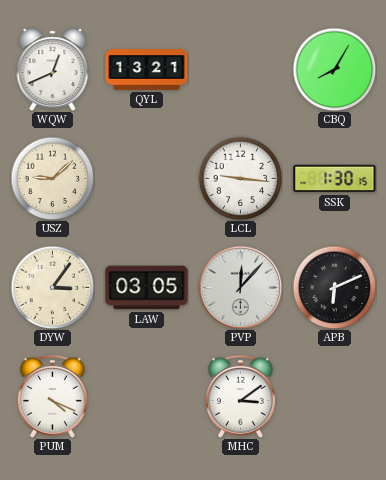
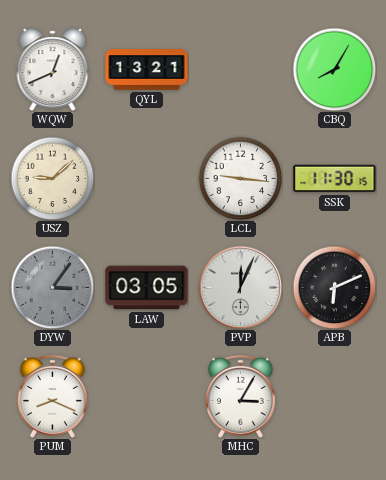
SSK: 1:30 -> 11:30 (335, 179)
DYW dial: cream -> grey (52, 287)
PVP: 12:07 -> 12:04 (240, 287)
PUM: 4:19 -> 8:19 (52, 396)
MHC: 3:09 -> 3:05 (240, 396)
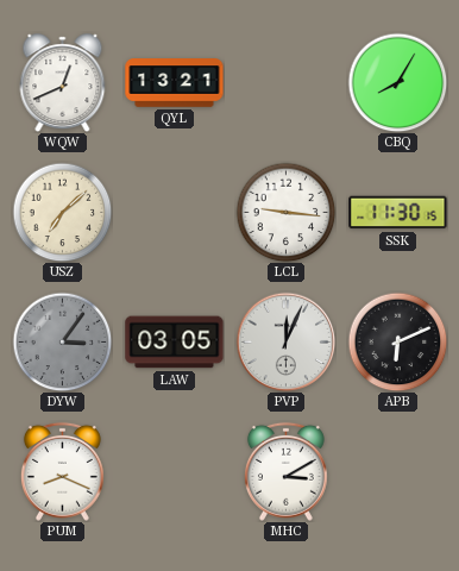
USZ: 9:08 -> 7:08 (62, 212)
MHC: 3:05 -> 3:10 (285, 471)
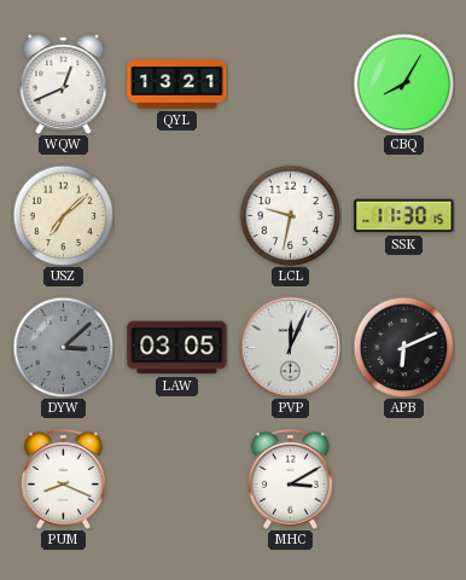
LCL: 9:16 -> 9:32 (290, 215)
DYW: 3:06 -> 3:08 (63, 347)
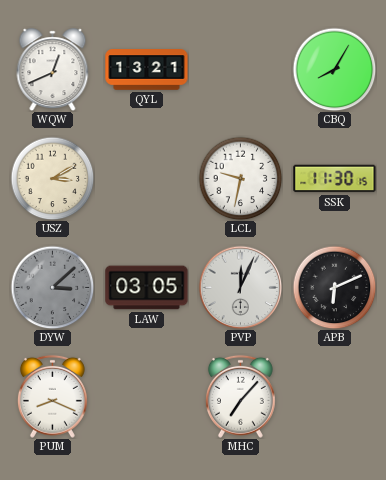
USZ: 7:08 -> 3:10 (52, 178)
MHC: 3:10 -> 7:07 (240, 396)
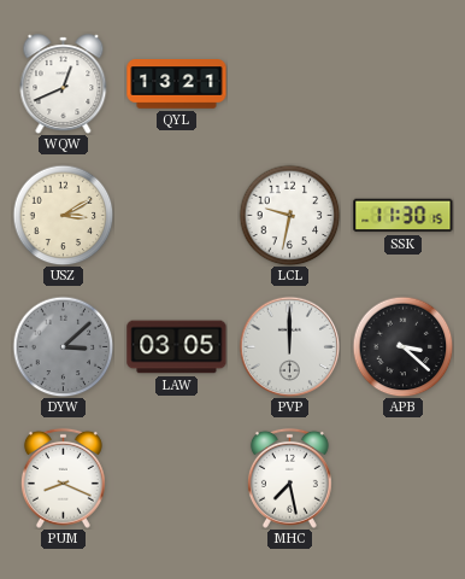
CBQ: 8:05 -> none (334, 69)
PVP: 12:04 -> 12:00 (289, 346)
APB: 6:11 -> 3:22 (402, 346)
MHC: 7:07 -> 7:28 (289, 478)
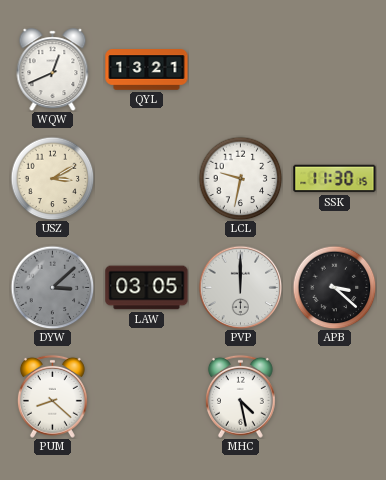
PUM: 8:19 -> 8:22 (52, 396)
MHC: 7:28 -> 4:28 (240, 396)
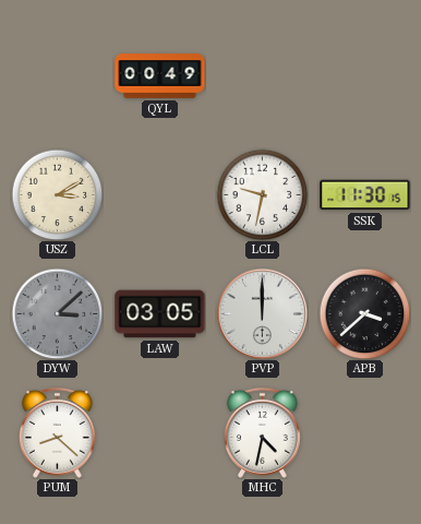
WQW: 12:41 -> none (53, 70)
QYL: 13:21 -> 00:49 (160, 76)
APB: 3:22 -> 3:38 (364, 313)
MHC: 4:28 -> 4:32 (262, 432)
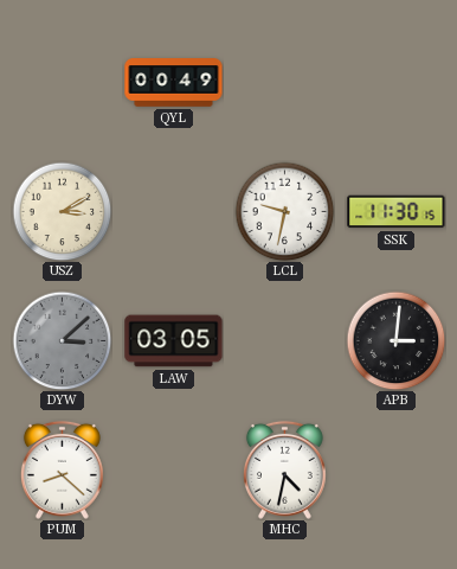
PVP: 12:00 -> none (262, 313)
APB: 3:38 -> 3:01 (395, 340)
